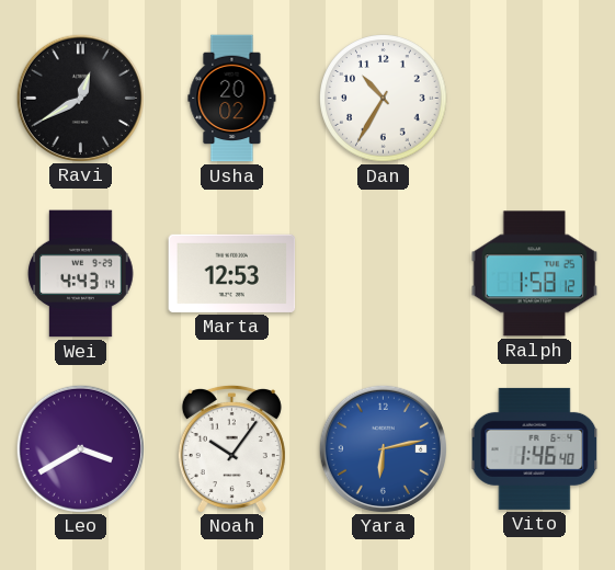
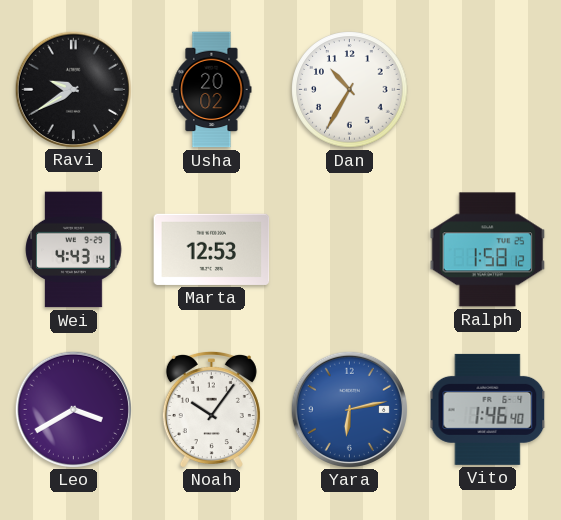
Ravi: 12:40 -> 9:40 (73, 89)
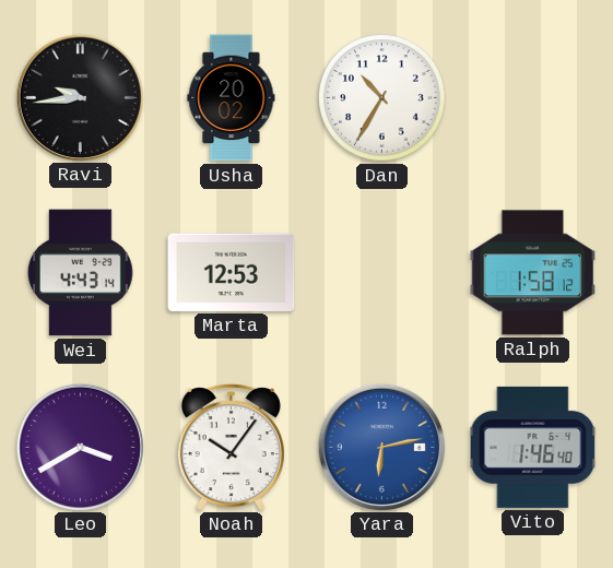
Ravi: 9:40 -> 9:44 (80, 97)
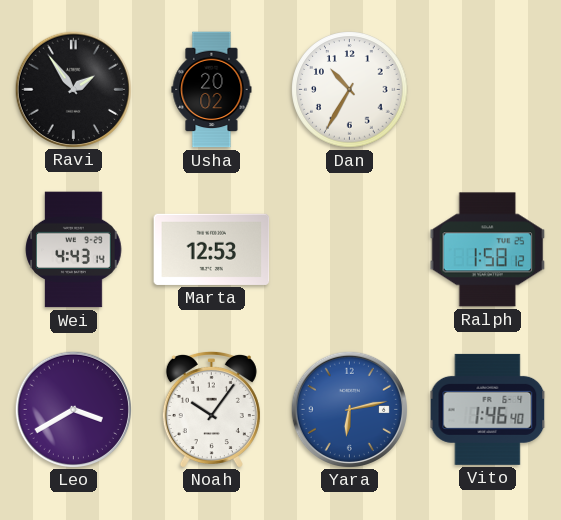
Ravi: 9:44 -> 1:54 (73, 89)
